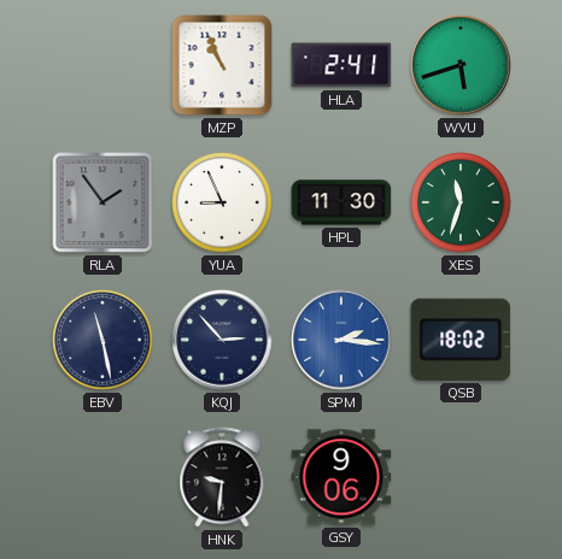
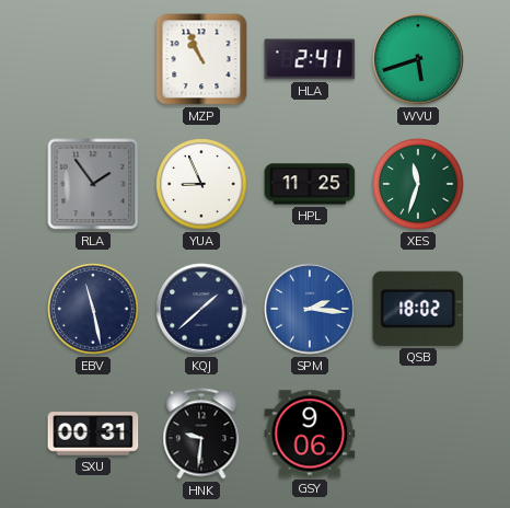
HPL: 11:30 -> 11:25 (310, 184)
KQJ: 2:53 -> 1:38 (201, 309)
SXU: none -> 00:31 (93, 434)
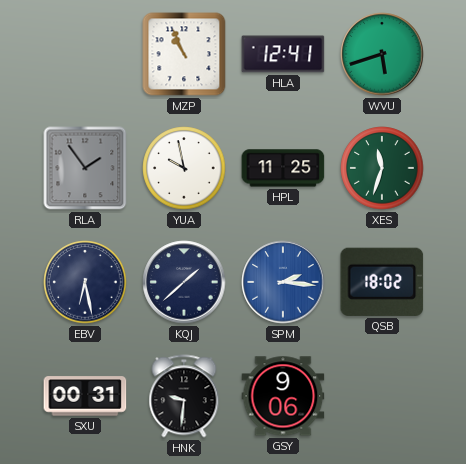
HLA: 2:41 -> 12:41 (283, 54)
YUA: 8:56 -> 9:58 (184, 168)
EBV: 11:28 -> 6:28 (85, 282)
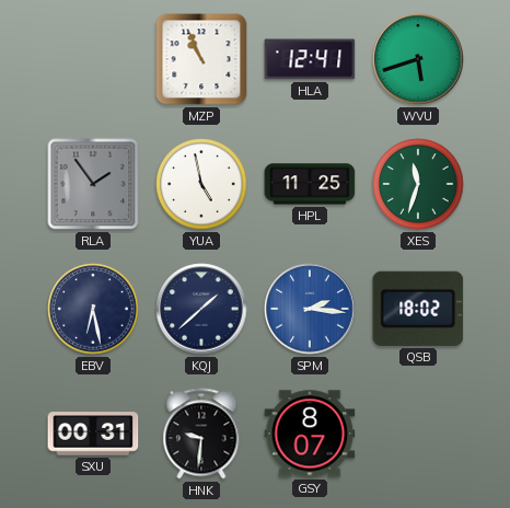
YUA: 9:58 -> 4:58 (201, 184)
GSY: 9:06 -> 8:07 (310, 434)
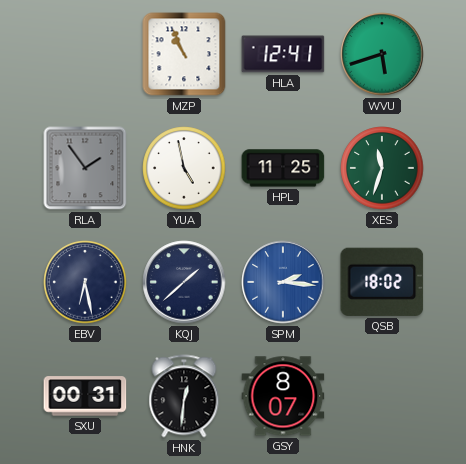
HNK: 9:31 -> 12:31 (184, 396)
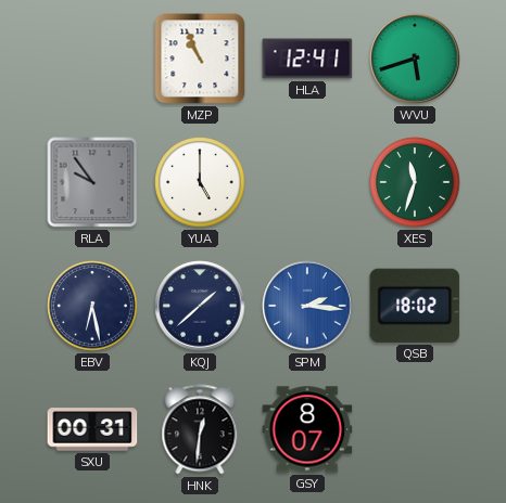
RLA: 1:54 -> 9:54 (92, 182)
YUA: 4:58 -> 5:00 (200, 182)
HPL: 11:25 -> none (283, 168)
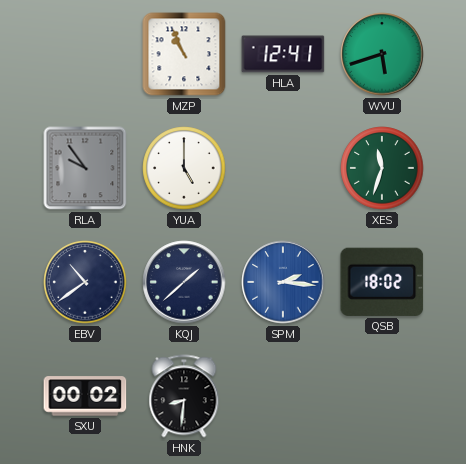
EBV: 6:28 -> 10:39 (85, 282)
SXU: 00:31 -> 00:02 (85, 396)
HNK: 12:31 -> 8:31 (184, 396)
GSY: 8:07 -> none (307, 429)
